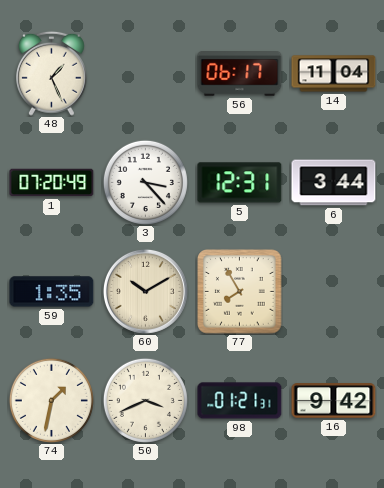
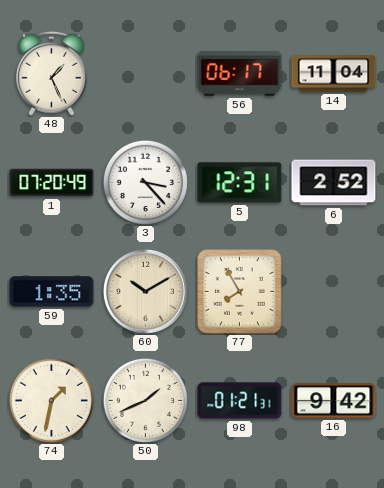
6: 3:44 -> 2:52 (334, 183)
50: 3:41 -> 1:41 (145, 400)
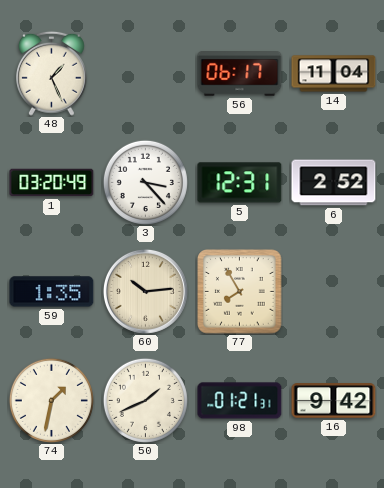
1: 07:20 -> 03:20 (52, 183)
60: 10:10 -> 10:14 (145, 291)
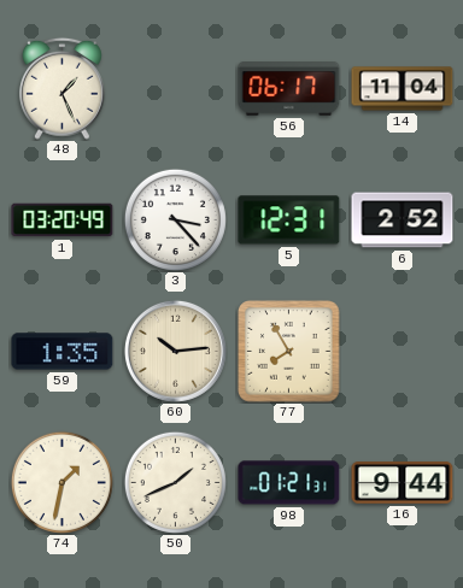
16: 9:42 -> 9:44 (403, 483)
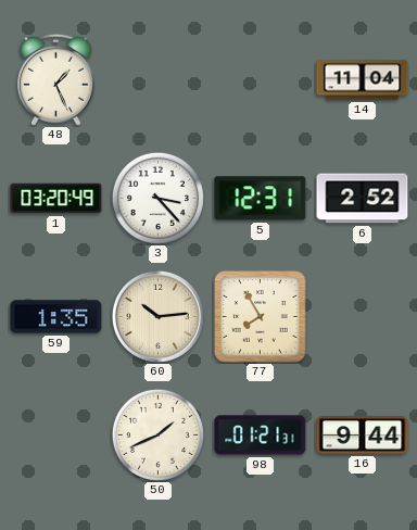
56: 06:17 -> none (289, 89)
74: 1:32 -> none (61, 482)
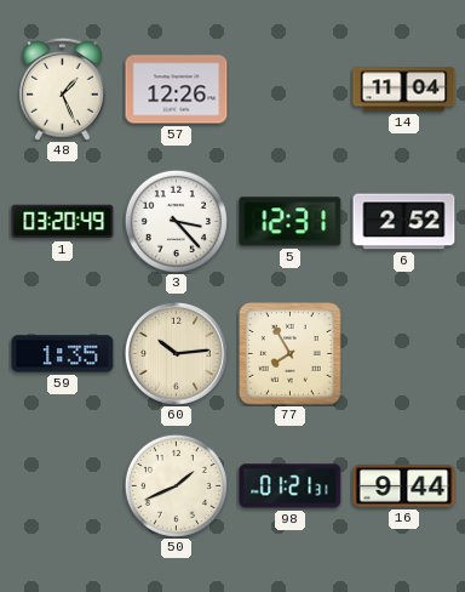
57: none -> 12:26 (177, 90)
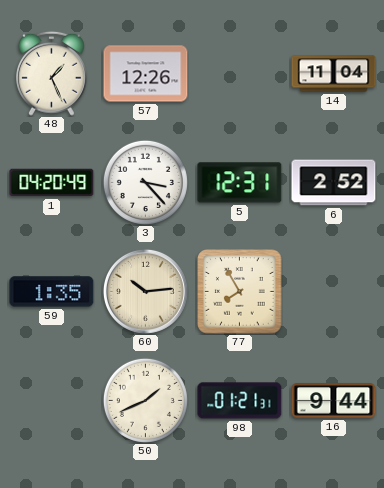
1: 03:20 -> 04:20 (52, 183)
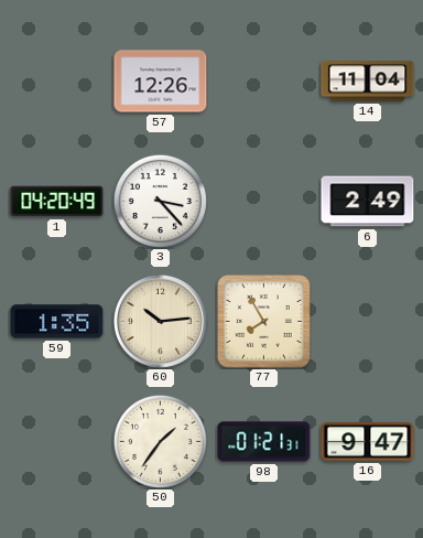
48: 1:26 -> none (51, 73)
5: 12:31 -> none (240, 183)
6: 2:52 -> 2:49 (368, 202)
50: 1:41 -> 1:36 (160, 441)
16: 9:44 -> 9:47 (368, 442)
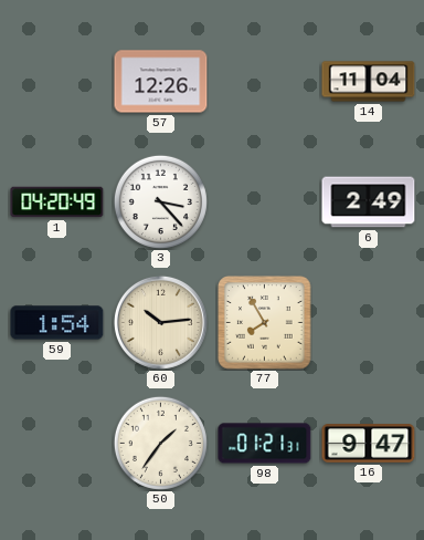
59: 1:35 -> 1:54 (57, 323)
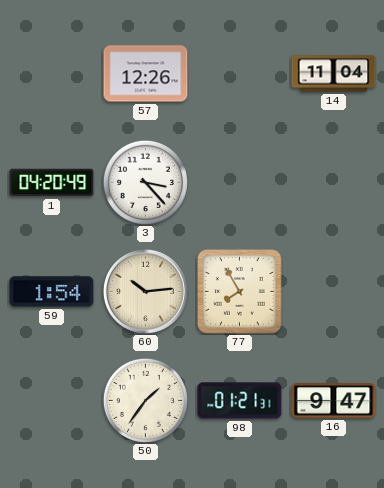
6: 2:49 -> none (369, 202)
